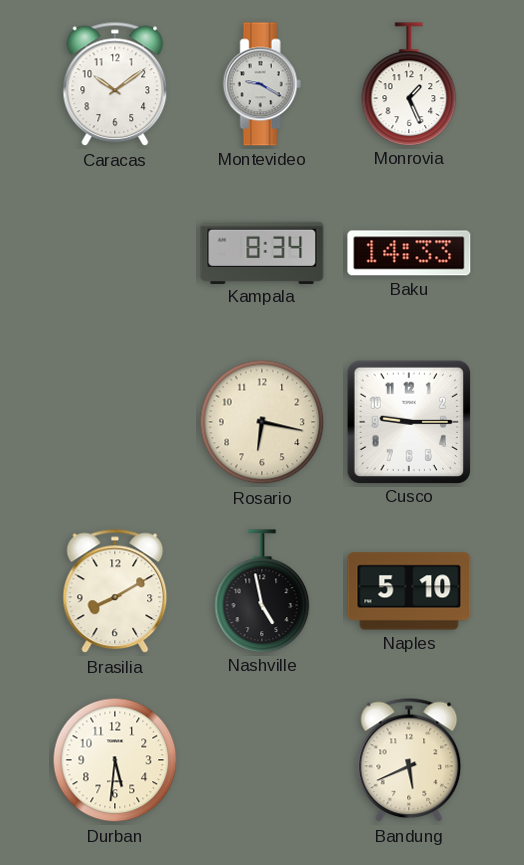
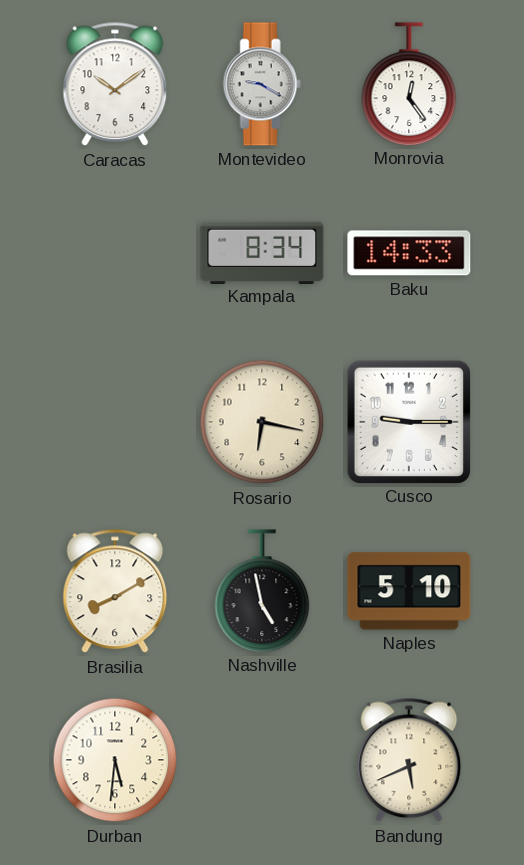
Monrovia: 1:26 -> 12:24 (409, 84)
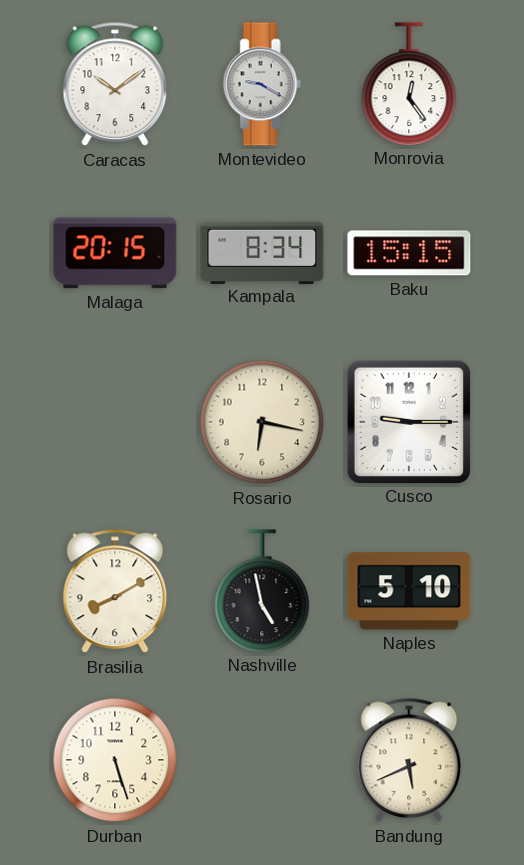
Malaga: none -> 20:15 (115, 253)
Baku: 14:33 -> 15:15 (409, 253)
Durban: 5:31 -> 5:27 (115, 760)
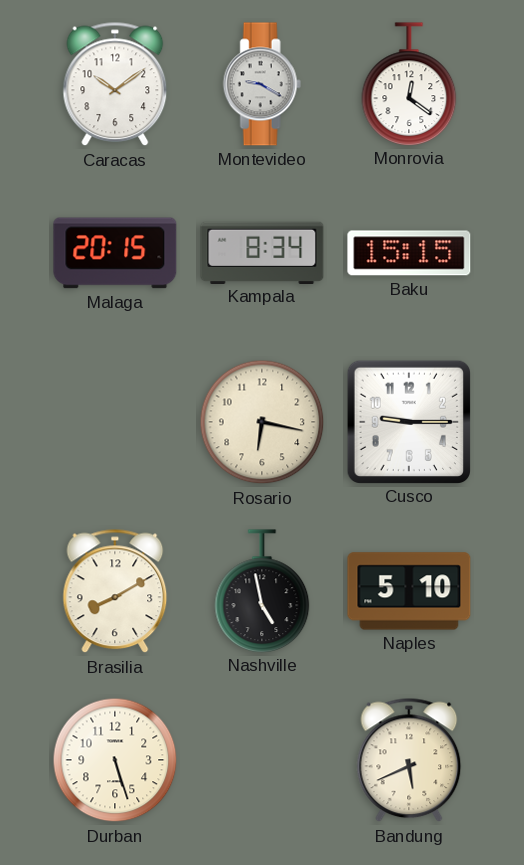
Monrovia: 12:24 -> 12:21 (409, 84)
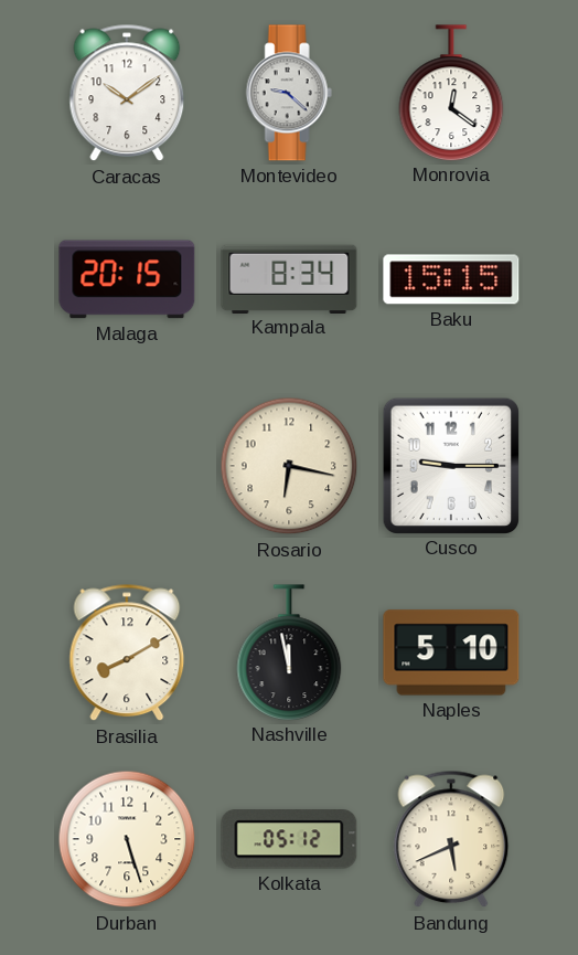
Montevideo: 9:20 -> 9:22 (289, 93)
Nashville: 4:58 -> 11:58 (289, 652)
Kolkata: none -> 05:12 (289, 839)
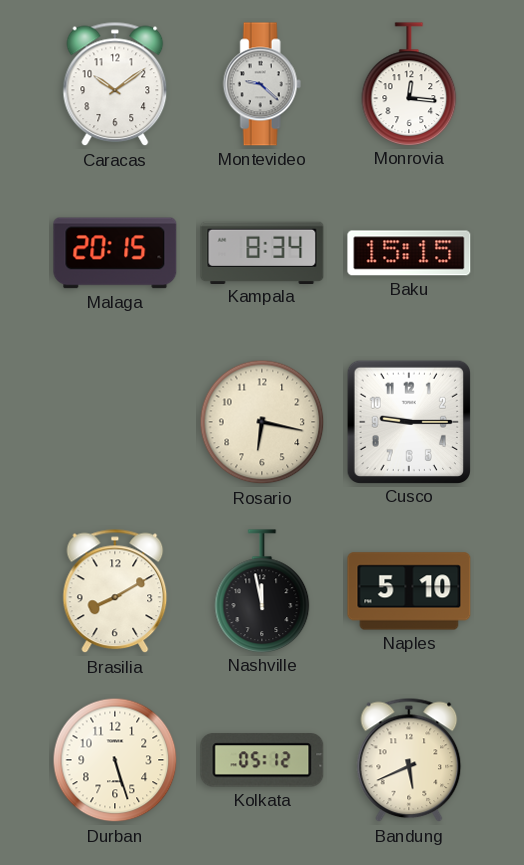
Monrovia: 12:21 -> 12:16 (409, 84)
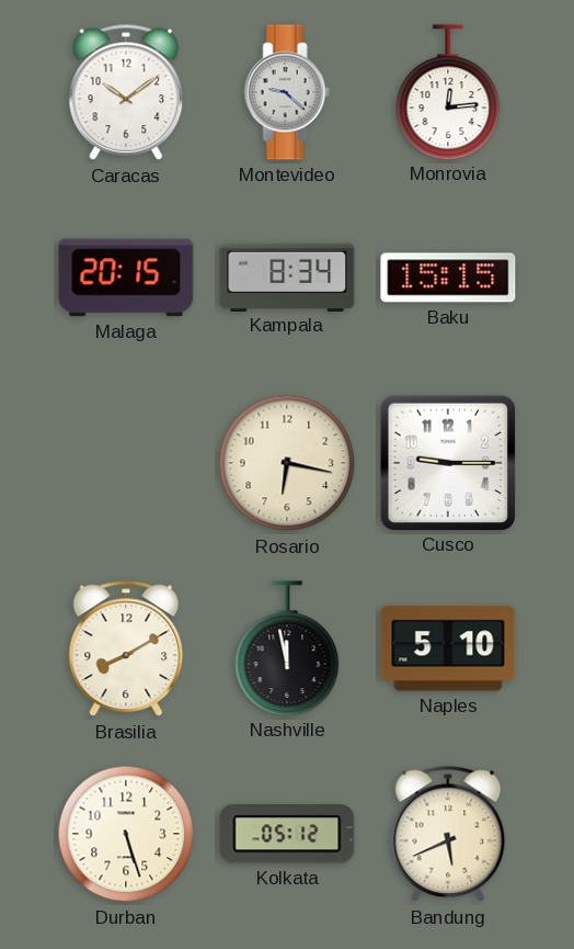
Monrovia: 12:16 -> 12:14 (448, 92)
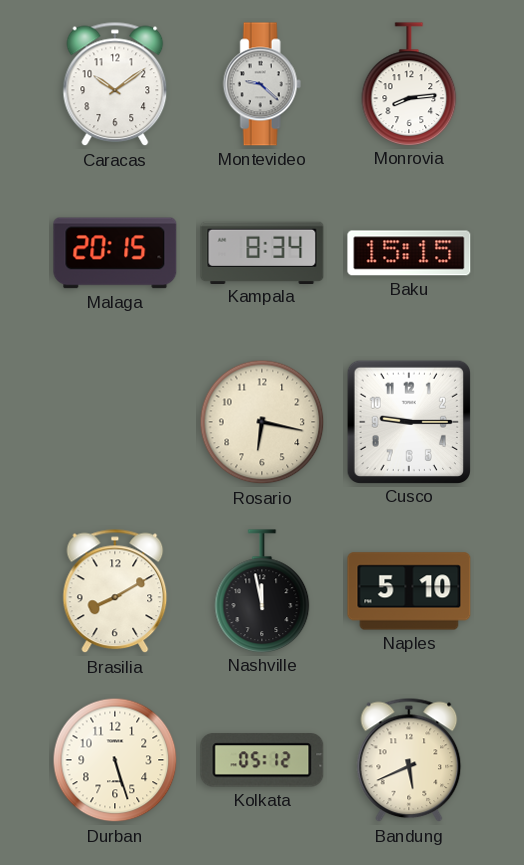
Monrovia: 12:14 -> 8:14 (409, 84)
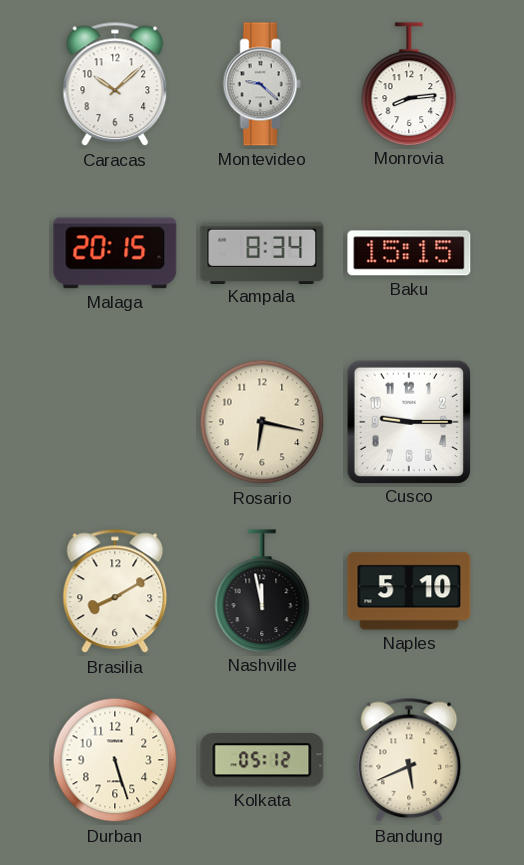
Caracas: 10:09 -> 10:08 (115, 84)
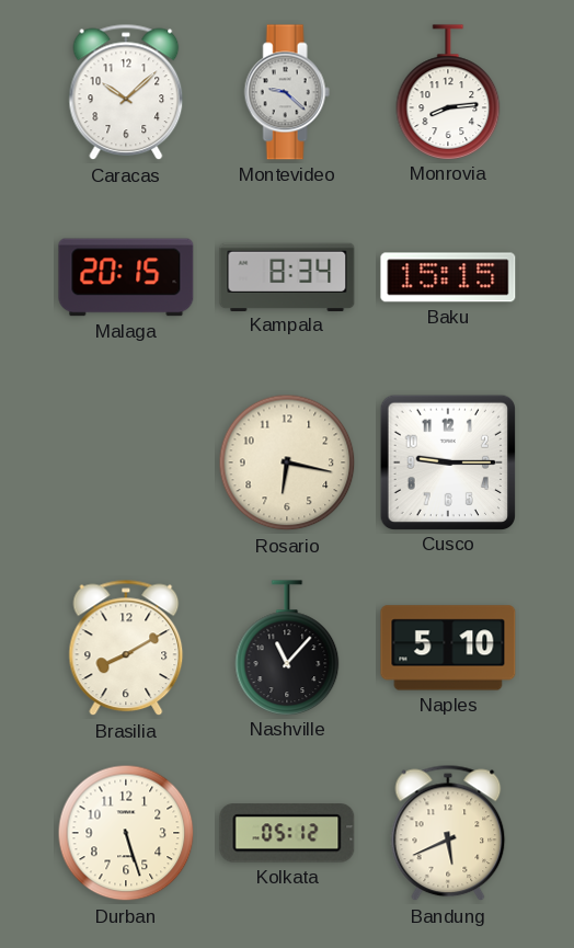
Nashville: 11:58 -> 11:07 (287, 648)
